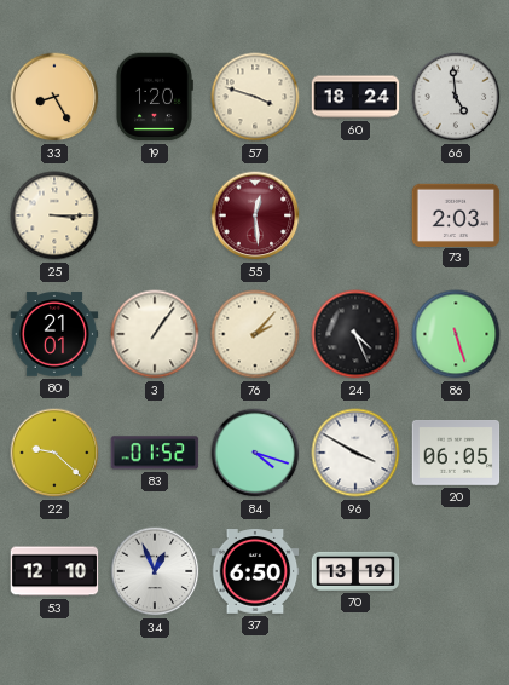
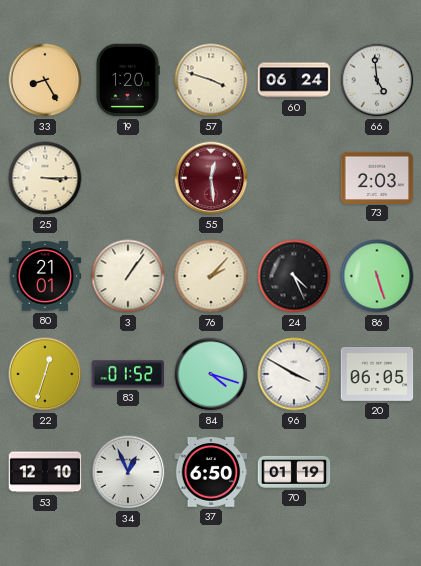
60: 18:24 -> 06:24 (294, 80)
22: 9:22 -> 12:33 (45, 374)
70: 13:19 -> 01:19 (294, 472)
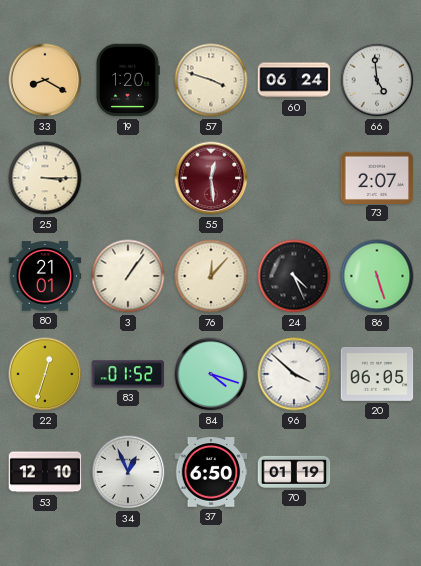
33: 8:25 -> 8:20 (45, 80)
73: 2:03 -> 2:07 (377, 177)
76: 2:07 -> 12:07 (211, 276)
96: 3:50 -> 3:52 (294, 374)
